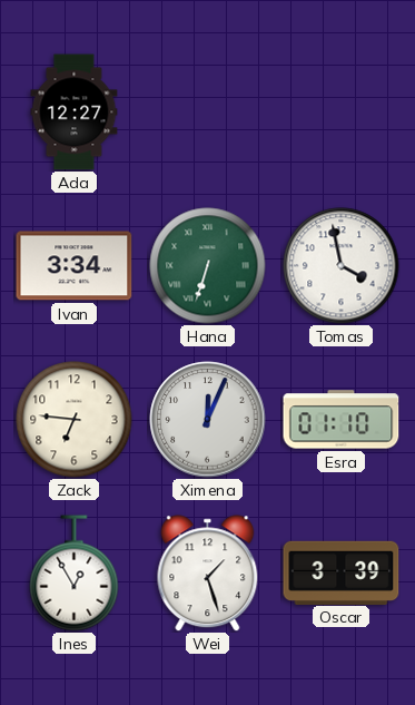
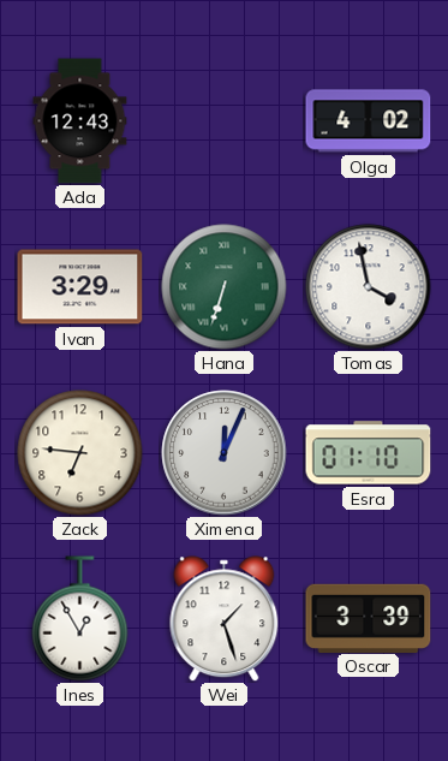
Ada: 12:27 -> 12:43 (80, 121)
Olga: none -> 4:02 (369, 121)
Ivan: 3:34 -> 3:29 (80, 287)
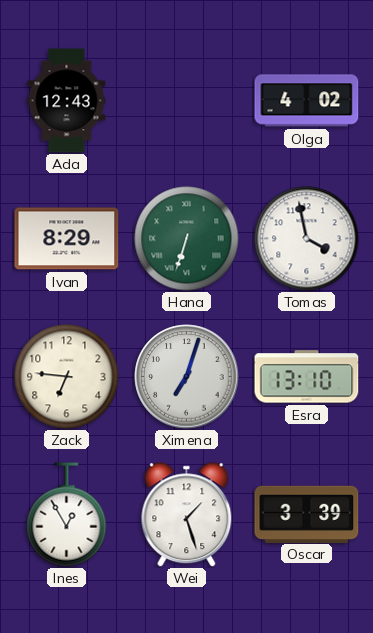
Ivan: 3:29 -> 8:29 (67, 239)
Ximena: 12:04 -> 7:03 (187, 377)
Esra: 01:10 -> 13:10 (307, 377)
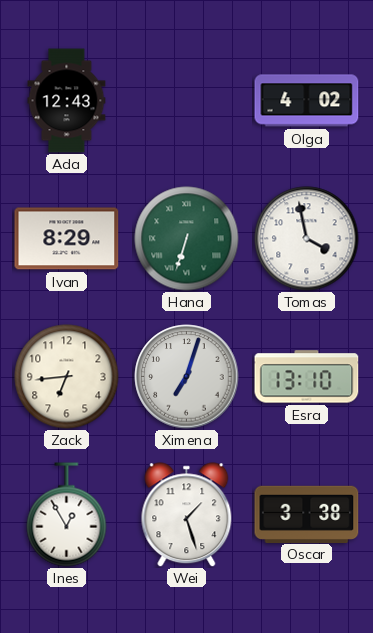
Zack: 6:46 -> 6:44 (67, 377)
Oscar: 3:39 -> 3:38 (307, 514)
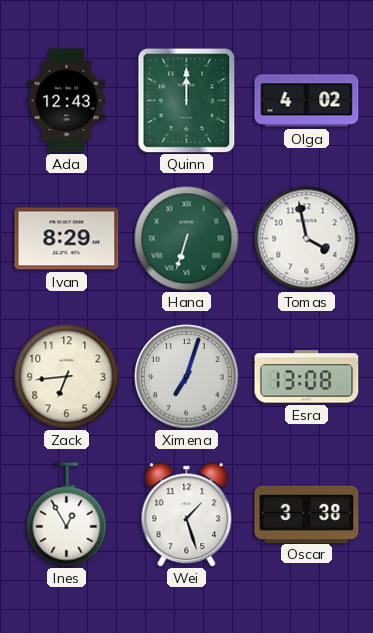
Quinn: none -> 12:00 (187, 101)
Esra: 13:10 -> 13:08 (307, 377)
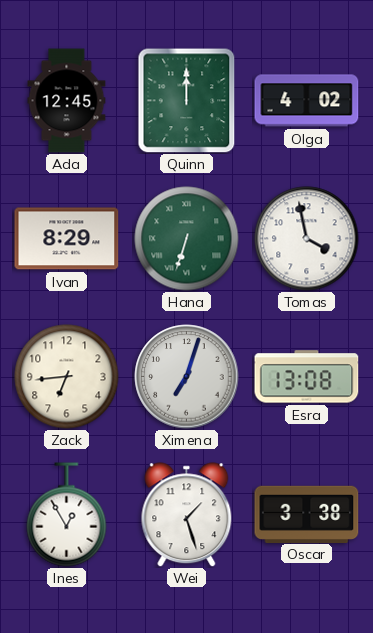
Ada: 12:43 -> 12:45 (67, 101)
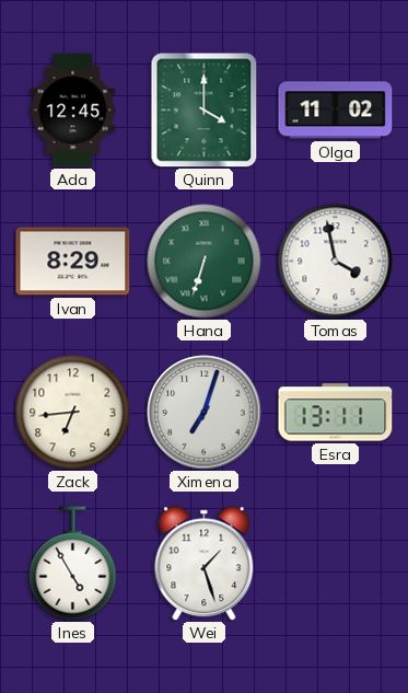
Quinn: 12:00 -> 4:00 (205, 111)
Olga: 4:02 -> 11:02 (336, 111)
Esra: 13:08 -> 13:11 (336, 413)
Ines: 12:55 -> 4:55 (73, 564)
Oscar: 3:38 -> none (307, 514)
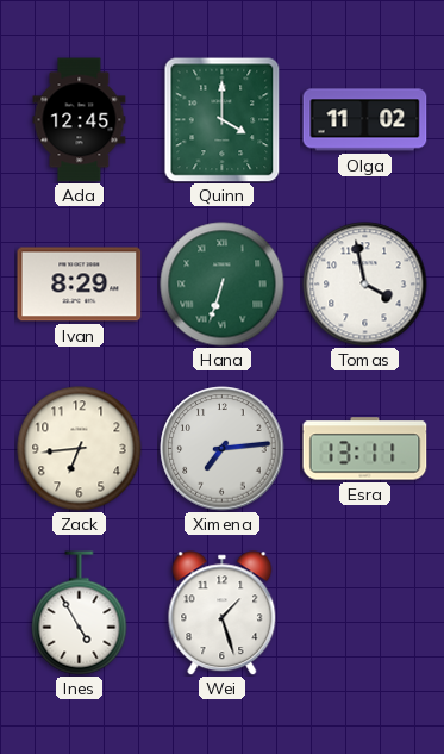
Ximena: 7:03 -> 7:14 (223, 449)
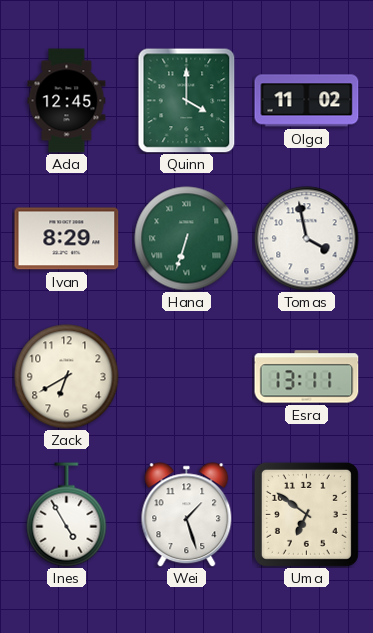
Zack: 6:44 -> 6:40 (67, 377)
Ximena: 7:14 -> none (223, 449)
Uma: none -> 6:51 (306, 514)
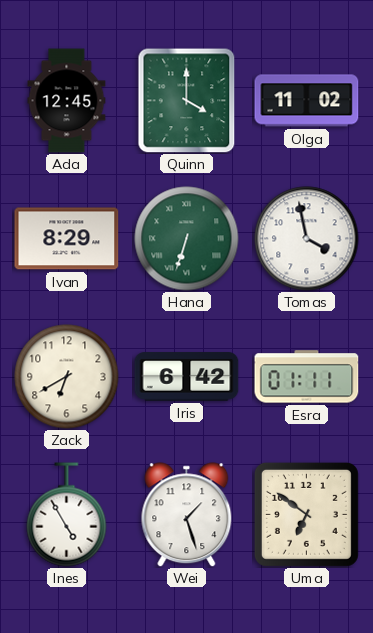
Iris: none -> 6:42 (187, 377)
Esra: 13:11 -> 01:11 (307, 377)
